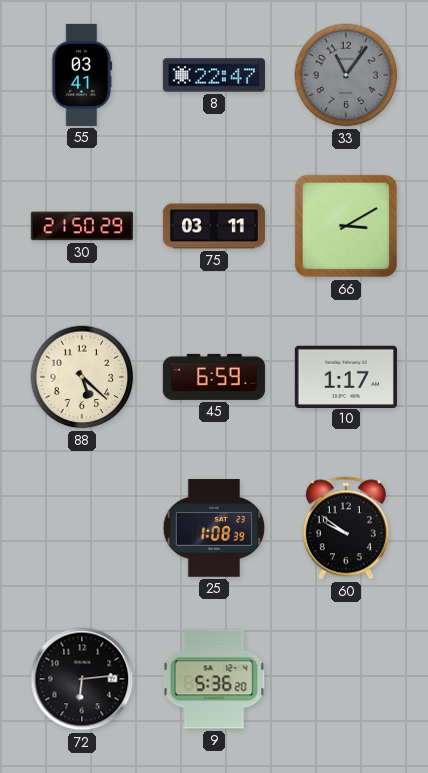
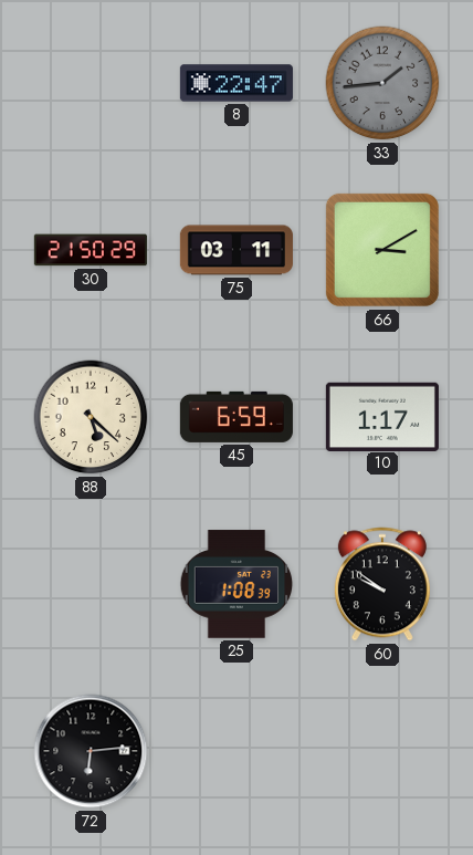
55: 03:41 -> none (82, 75)
33: 11:06 -> 1:44 (382, 83)
9: 5:36 -> none (214, 679)
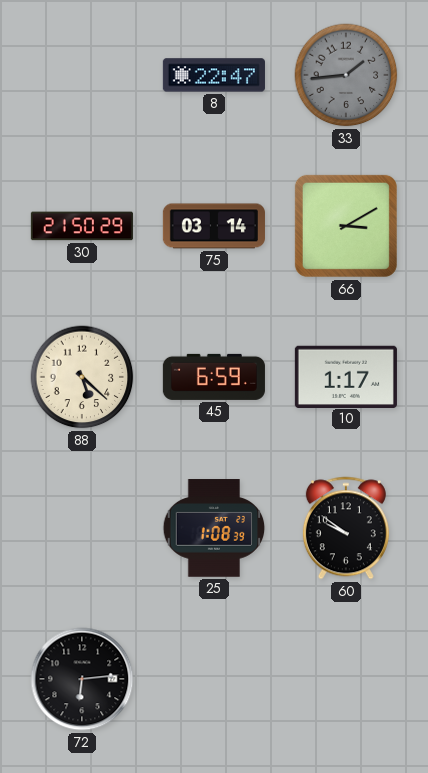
75: 03:11 -> 03:14 (214, 226)
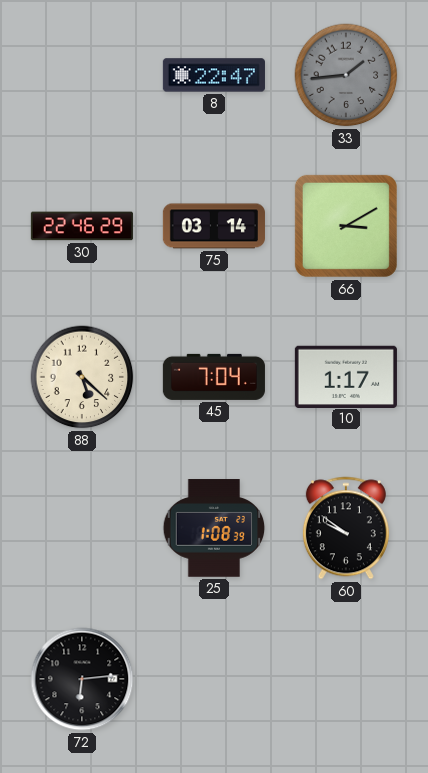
30: 21:50 -> 22:46 (82, 226)
45: 6:59 -> 7:04 (214, 377)
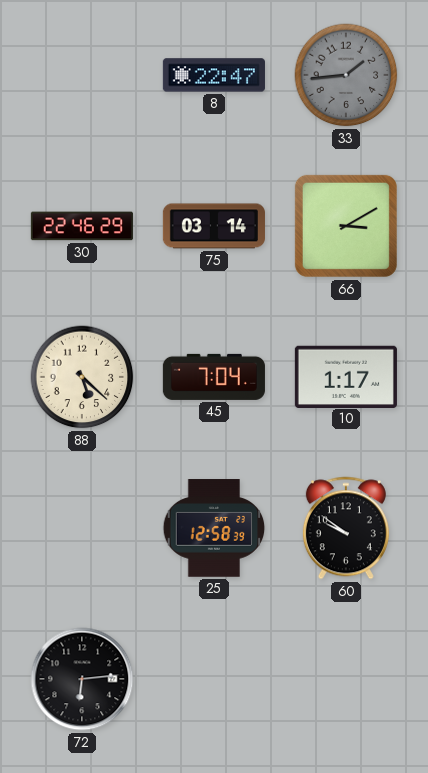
25: 1:08 -> 12:58 (214, 528)
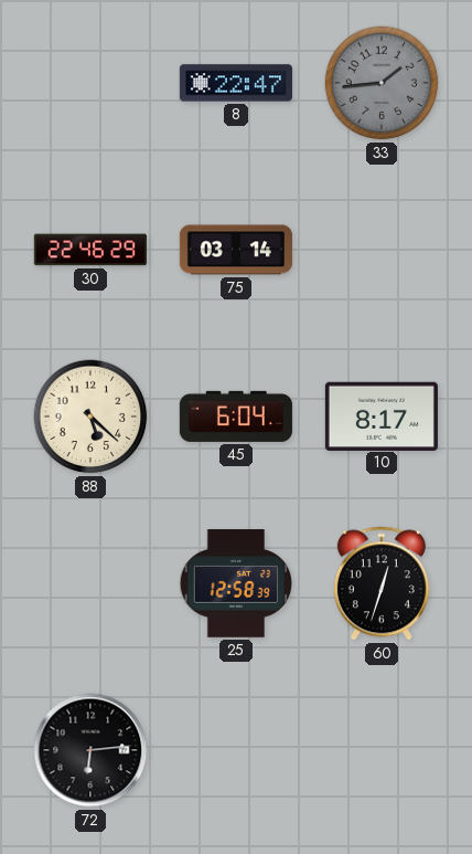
66: 3:10 -> none (346, 226)
45: 7:04 -> 6:04 (236, 417)
10: 1:17 -> 8:17 (382, 415)
60: 9:51 -> 12:33 (382, 583)
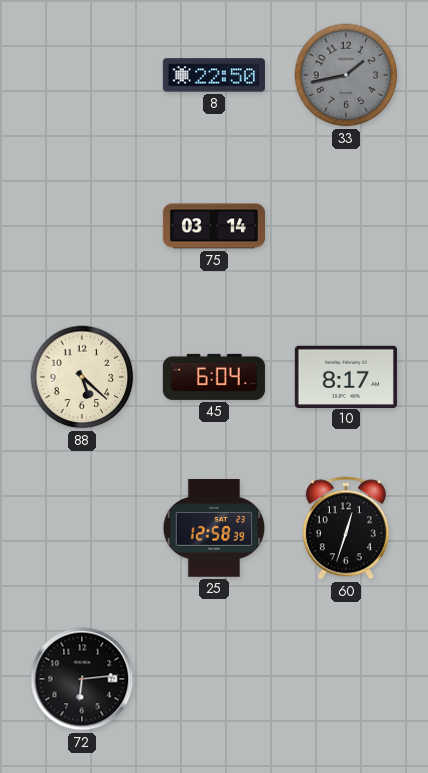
8: 22:47 -> 22:50 (214, 75)
33: 1:44 -> 1:43 (346, 75)
30: 22:46 -> none (90, 250)
